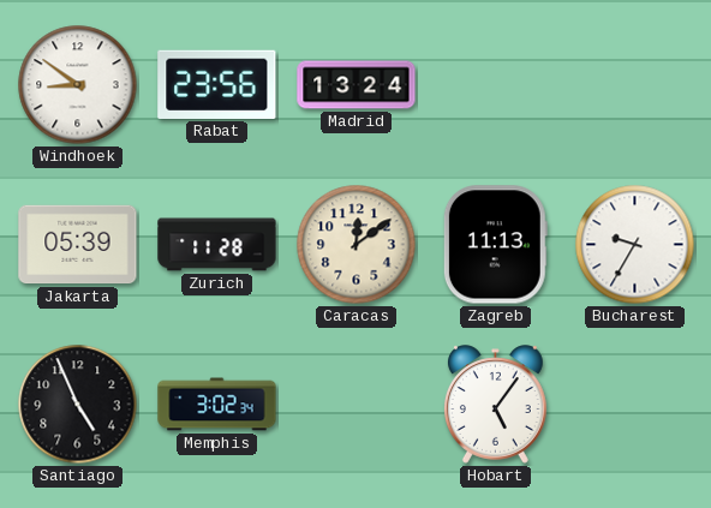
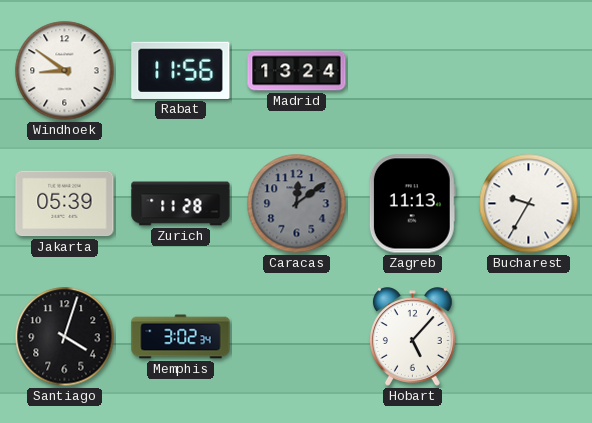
Rabat: 23:56 -> 11:56 (181, 70)
Caracas dial: cream -> grey (297, 204)
Santiago: 4:56 -> 4:03 (65, 337)
Hobart: 5:06 -> 5:07 (412, 337)
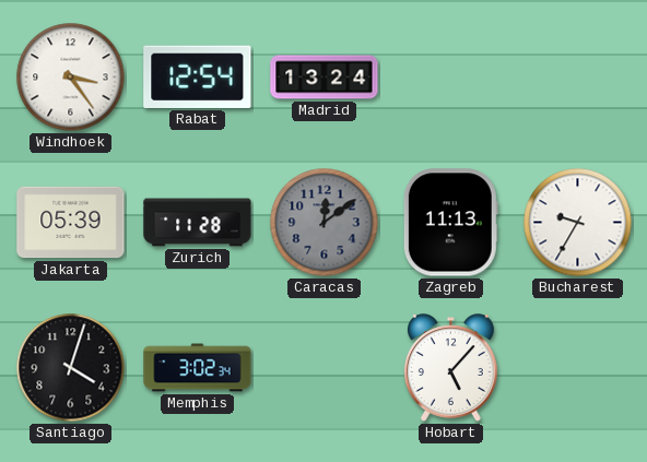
Windhoek: 8:51 -> 3:24 (71, 78)
Rabat: 11:56 -> 12:54 (198, 76)
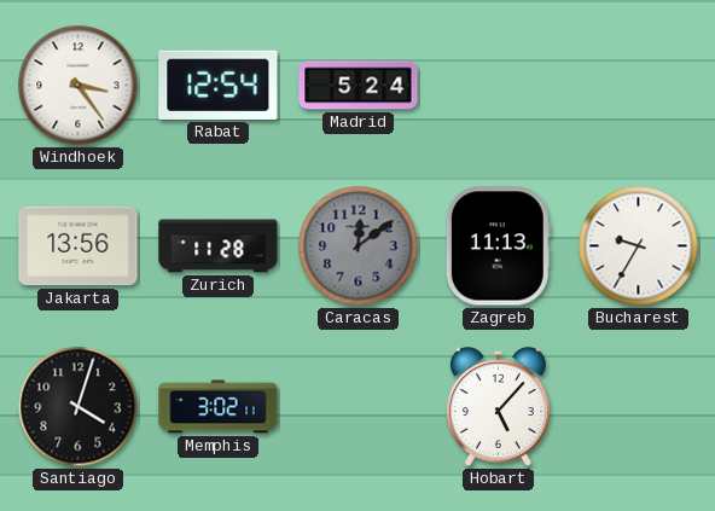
Madrid: 13:24 -> 5:24 (359, 86)
Jakarta: 05:39 -> 13:56 (79, 246)
Memphis: 3:02:34 -> 3:02:11 (219, 407)
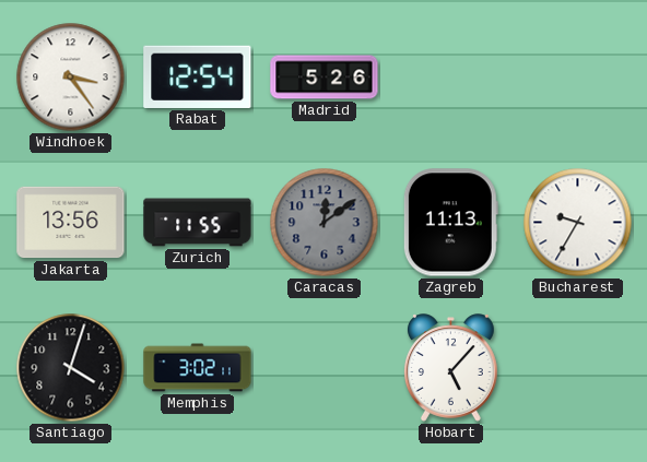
Madrid: 5:24 -> 5:26 (325, 78)
Zurich: 11:28 -> 11:55 (198, 223)
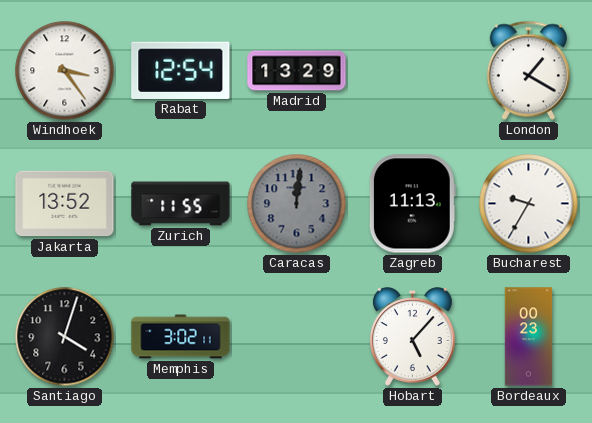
Madrid: 5:26 -> 13:29 (297, 71)
London: none -> 1:20 (528, 71)
Jakarta: 13:56 -> 13:52 (65, 204)
Caracas: 12:09 -> 12:01 (297, 204)
Bordeaux: none -> 00:23 (529, 337)
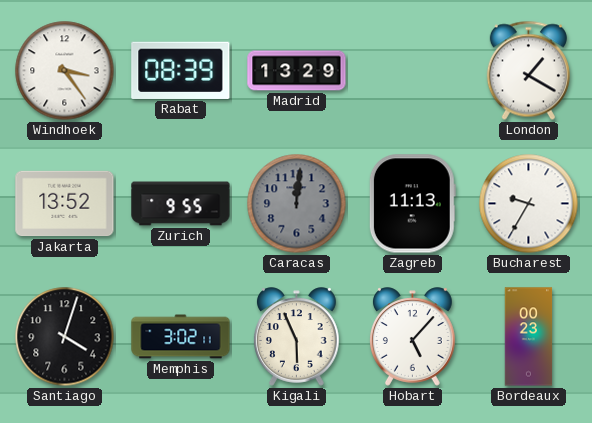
Rabat: 12:54 -> 08:39 (181, 70)
Zurich: 11:55 -> 9:55 (181, 204)
Kigali: none -> 5:56 (296, 337)
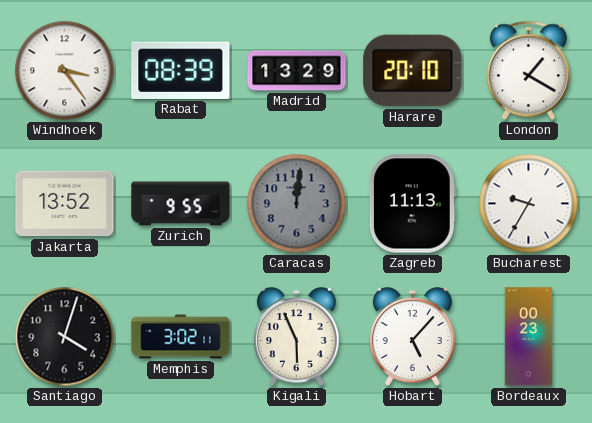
Harare: none -> 20:10 (413, 71)
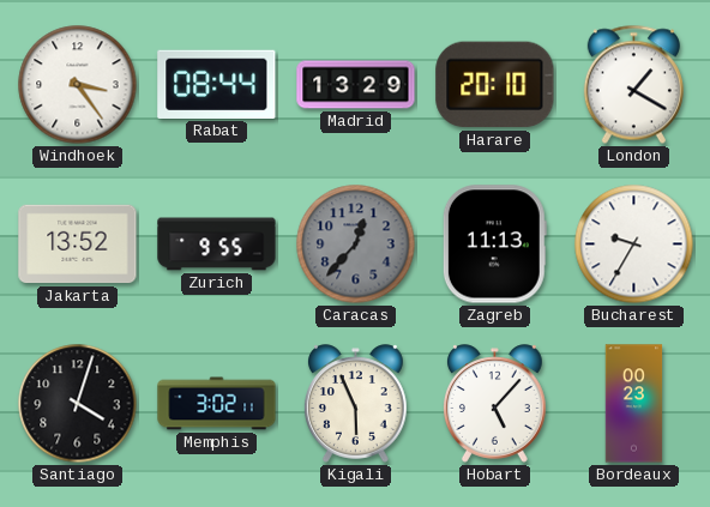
Rabat: 08:39 -> 08:44 (217, 84)
Caracas: 12:01 -> 12:37 (356, 245)
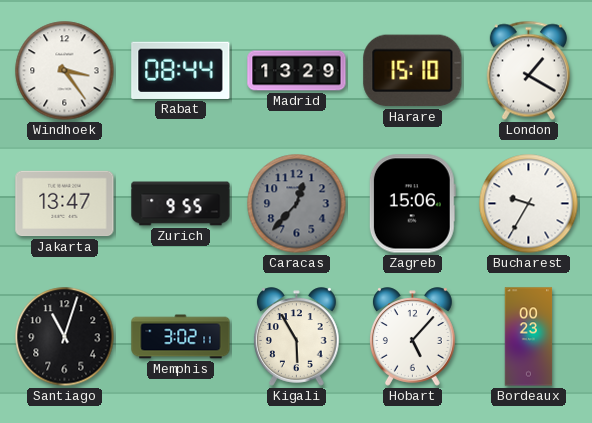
Harare: 20:10 -> 15:10 (413, 71)
Jakarta: 13:52 -> 13:47 (65, 204)
Zagreb: 11:13 -> 15:06 (412, 204)
Santiago: 4:03 -> 11:03 (65, 337)
Kigali: 5:56 -> 5:55 (296, 337)
